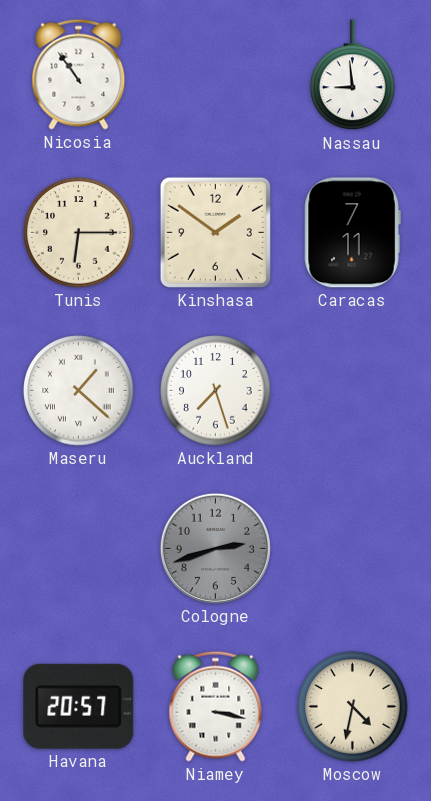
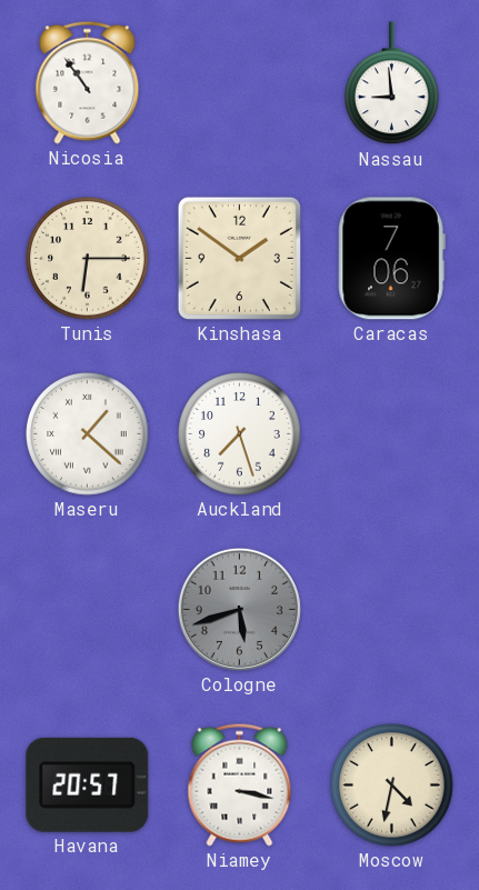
Caracas: 7:11 -> 7:06 (391, 259)
Cologne: 2:42 -> 5:42 (239, 609)
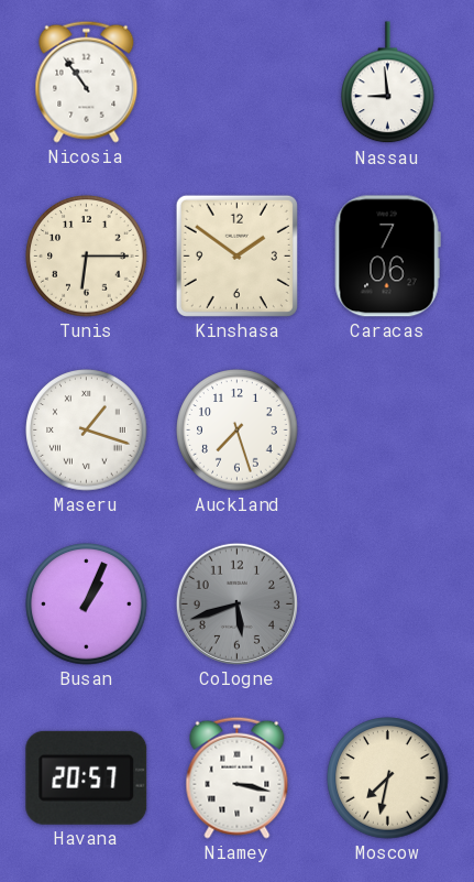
Maseru: 1:22 -> 1:18 (87, 431)
Busan: none -> 1:04 (87, 605)
Moscow: 4:32 -> 7:32 (388, 778)
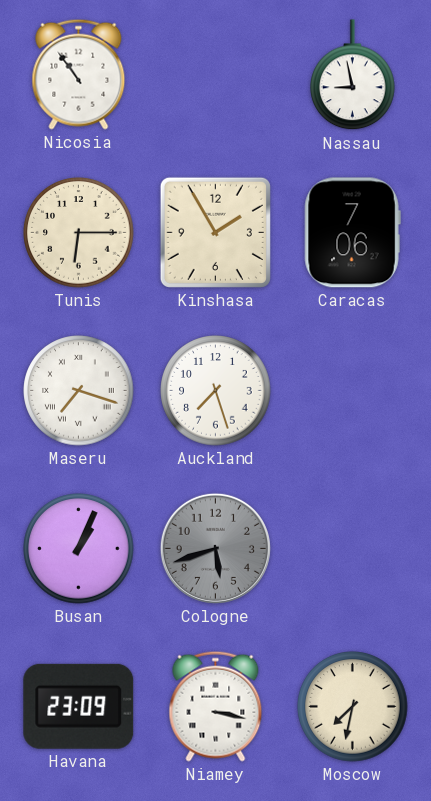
Nassau: 8:59 -> 8:58 (353, 75)
Kinshasa: 1:51 -> 1:55 (215, 232)
Maseru: 1:18 -> 7:18 (79, 391)
Havana: 20:57 -> 23:09 (79, 706)
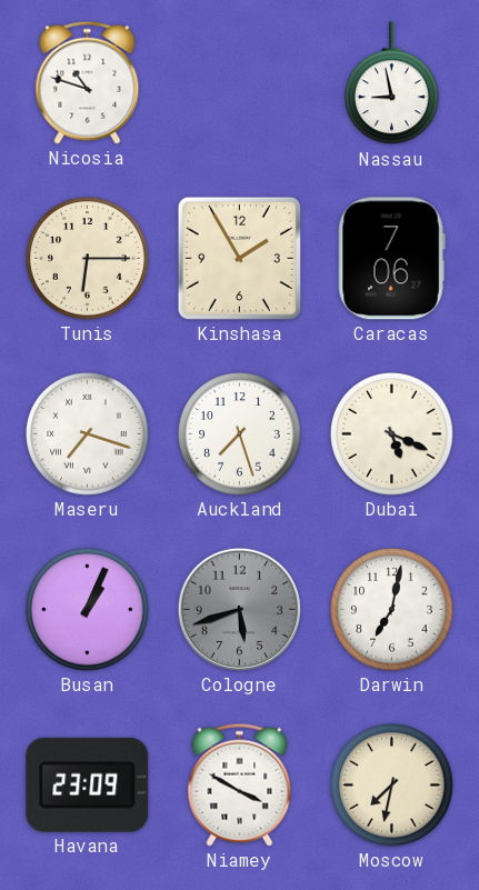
Nicosia: 10:54 -> 10:48 (88, 82)
Dubai: none -> 5:19 (392, 434)
Darwin: none -> 7:02 (392, 610)
Niamey: 3:17 -> 3:50 (240, 784)
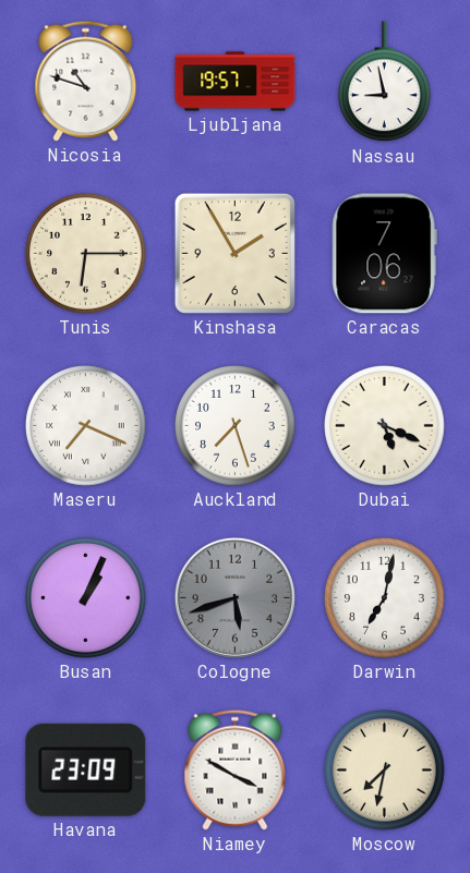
Ljubljana: none -> 19:57 (236, 82)
Maseru: 7:18 -> 7:19 (86, 426)
